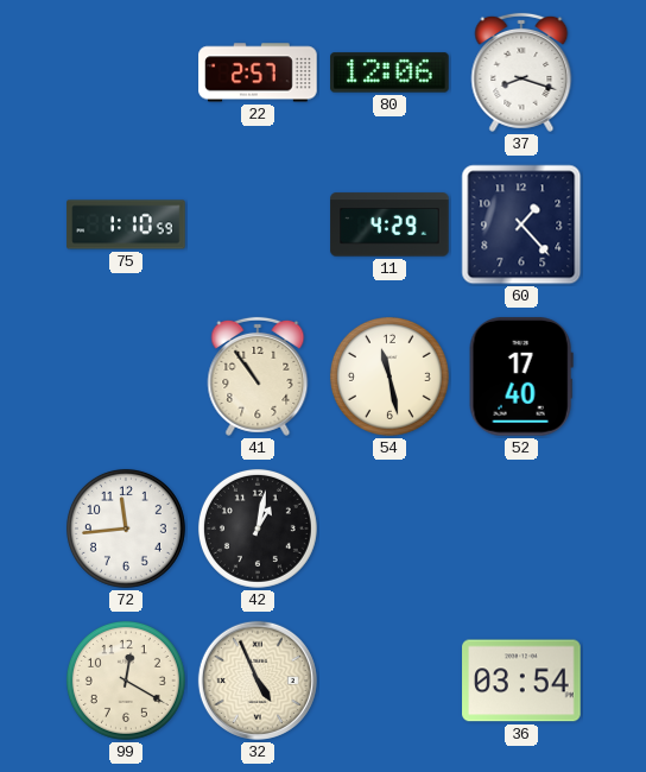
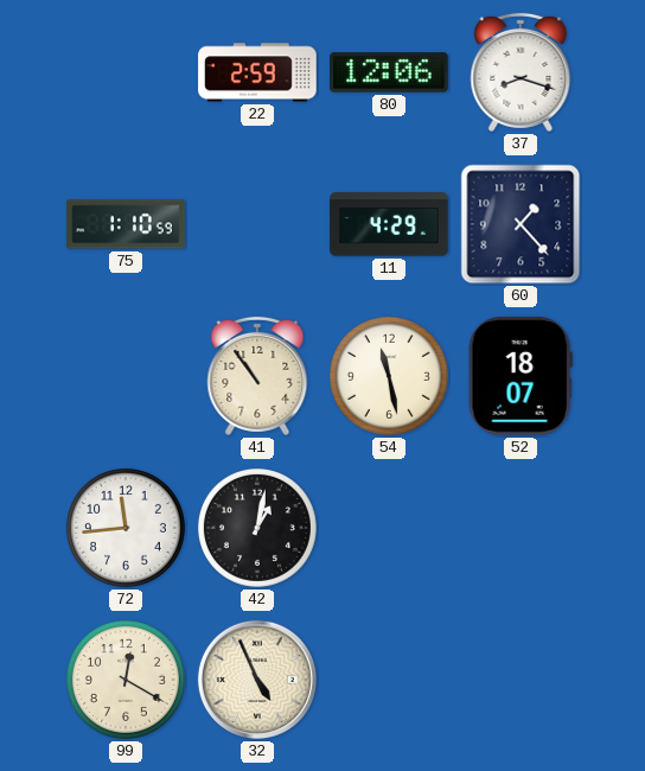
22: 2:57 -> 2:59 (257, 72)
52: 17:40 -> 18:07 (521, 376)
36: 03:54 -> none (521, 681)
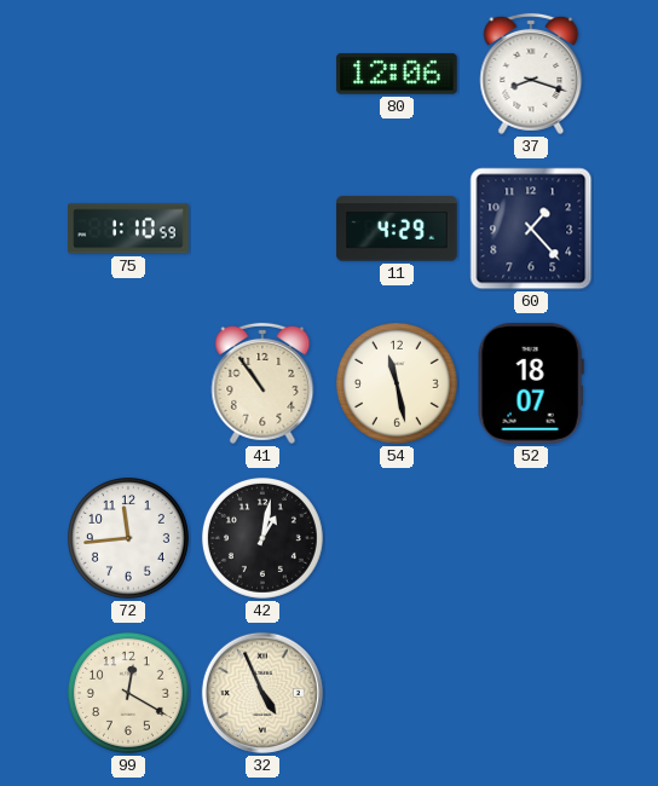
22: 2:59 -> none (257, 72)
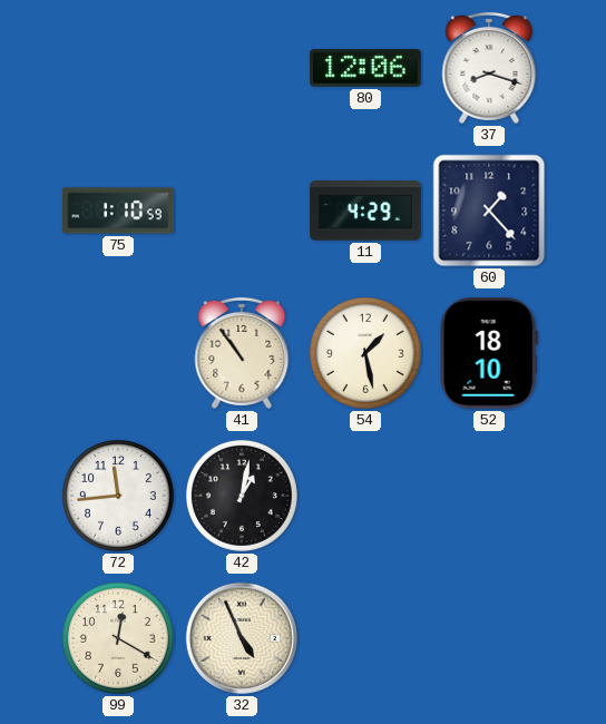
54: 11:28 -> 1:28 (365, 353)
52: 18:07 -> 18:10 (489, 353)
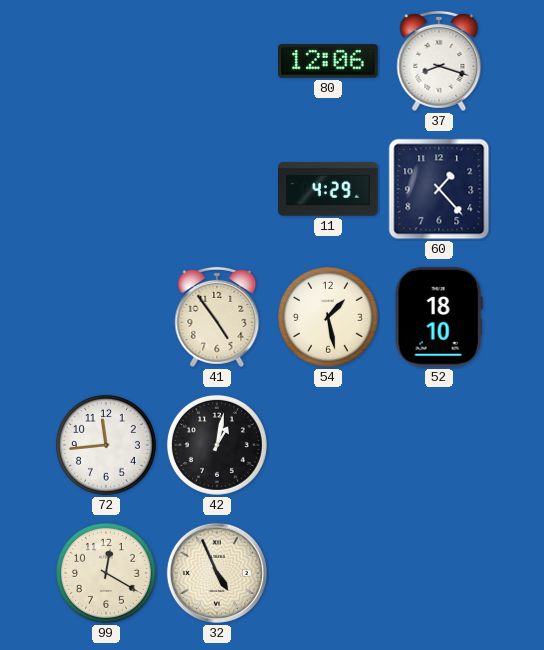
75: 1:10 -> none (118, 211)
41: 10:54 -> 4:54 (217, 317)
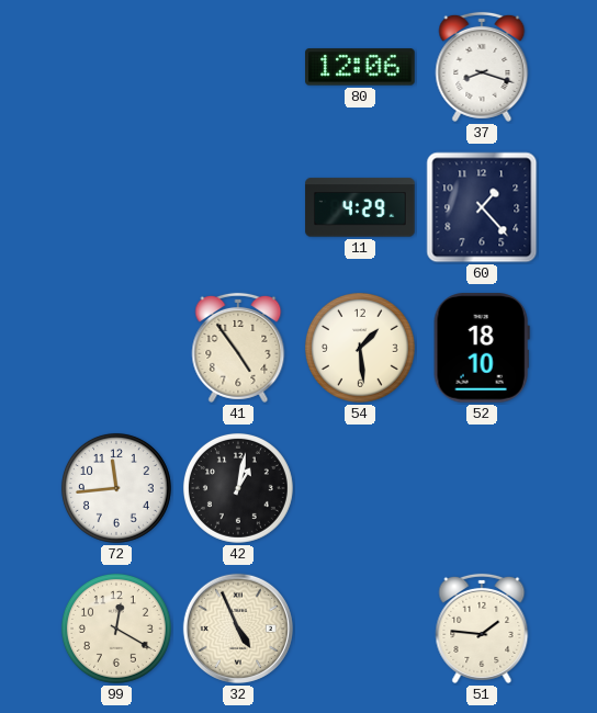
54: 1:28 -> 1:29 (360, 348)
51: none -> 1:46 (482, 629)
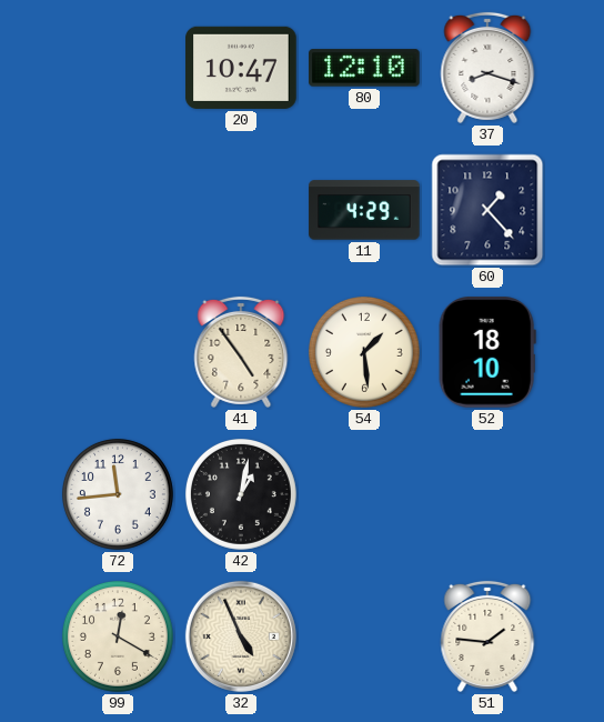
20: none -> 10:47 (241, 68)
80: 12:06 -> 12:10 (364, 68)
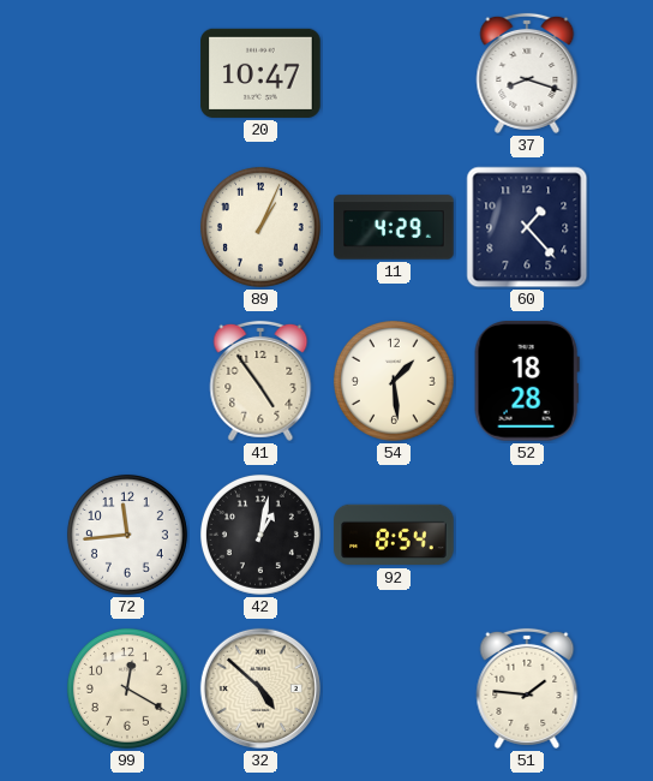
80: 12:10 -> none (364, 68)
89: none -> 1:04 (260, 227)
52: 18:10 -> 18:28 (527, 381)
92: none -> 8:54 (394, 535)
32: 4:56 -> 4:52 (260, 688)
